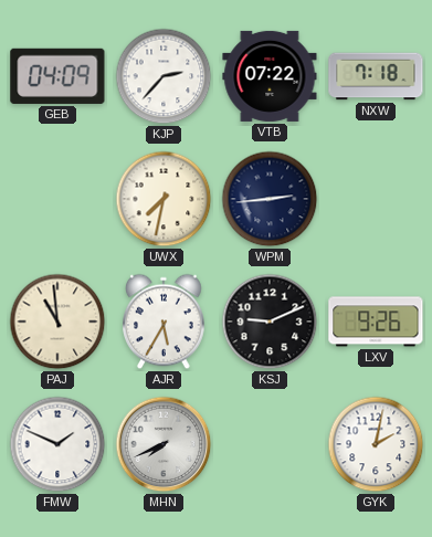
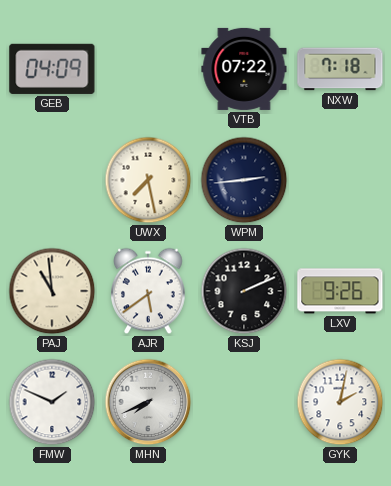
KJP: 2:37 -> none (164, 76)
UWX: 7:32 -> 7:28 (148, 180)
AJR: 5:35 -> 5:39 (148, 291)
KSJ: 9:11 -> 2:11 (244, 291)
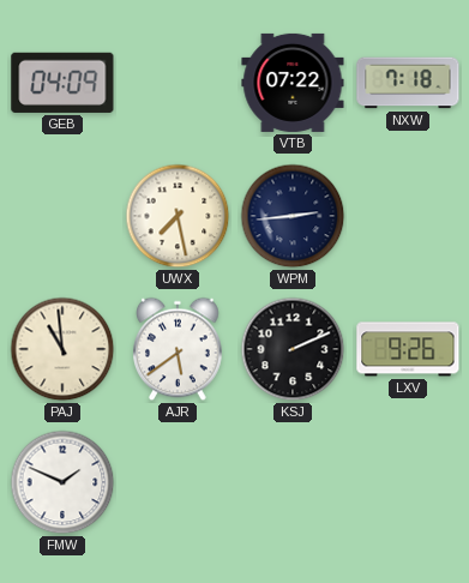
MHN: 7:41 -> none (148, 402)
GYK: 2:02 -> none (340, 402)
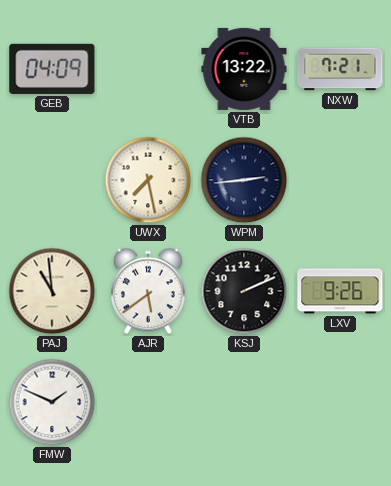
VTB: 07:22 -> 13:22 (244, 69)
NXW: 7:18 -> 7:21 (340, 69)
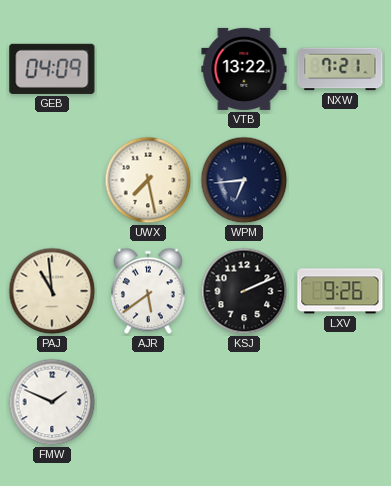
WPM: 2:44 -> 6:44 (244, 180)
